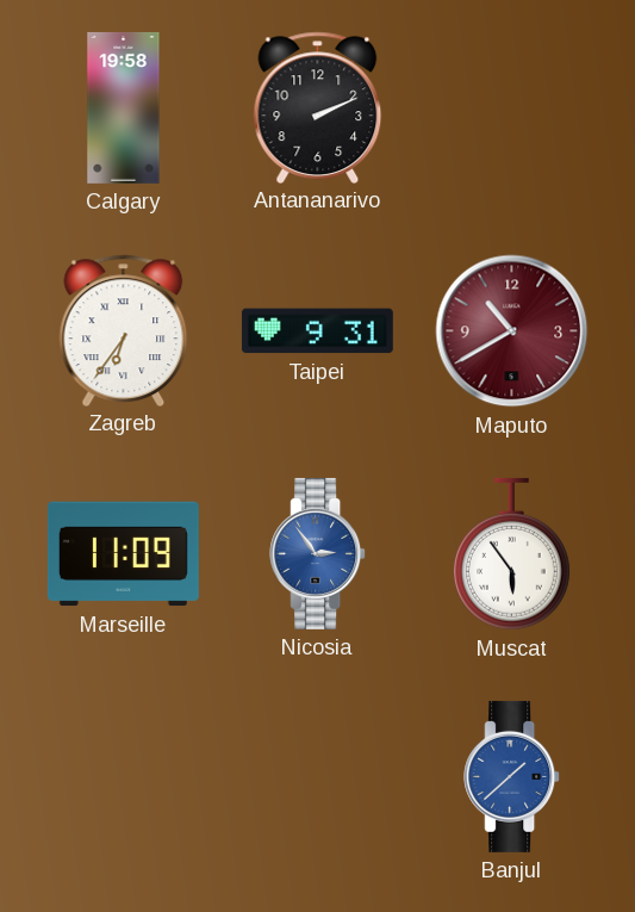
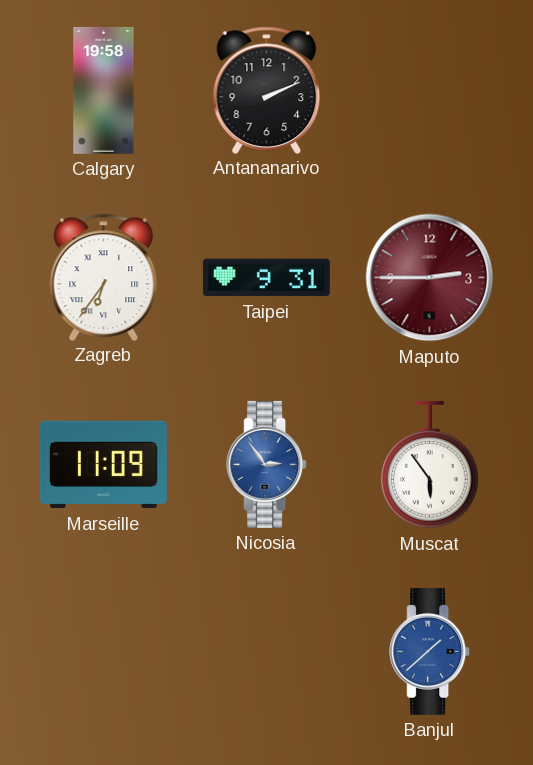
Maputo: 10:40 -> 2:45 (430, 278)
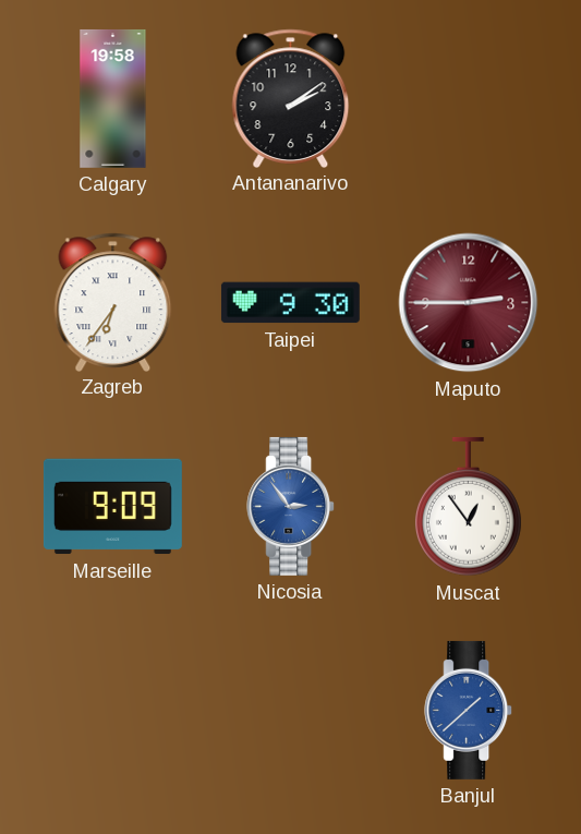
Antananarivo: 2:11 -> 2:09 (291, 98)
Taipei: 9:31 -> 9:30 (290, 303)
Marseille: 11:09 -> 9:09 (112, 507)
Muscat: 5:54 -> 12:54 (468, 507)
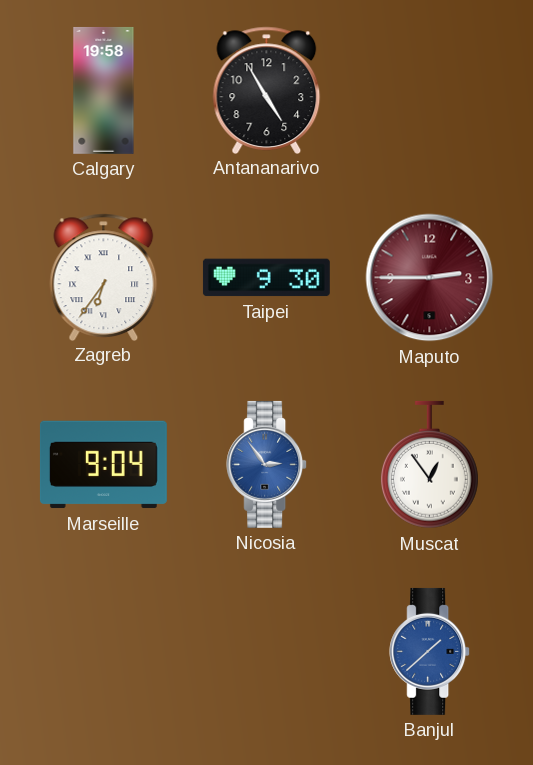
Antananarivo: 2:09 -> 4:55 (267, 90)
Marseille: 9:09 -> 9:04 (103, 465)
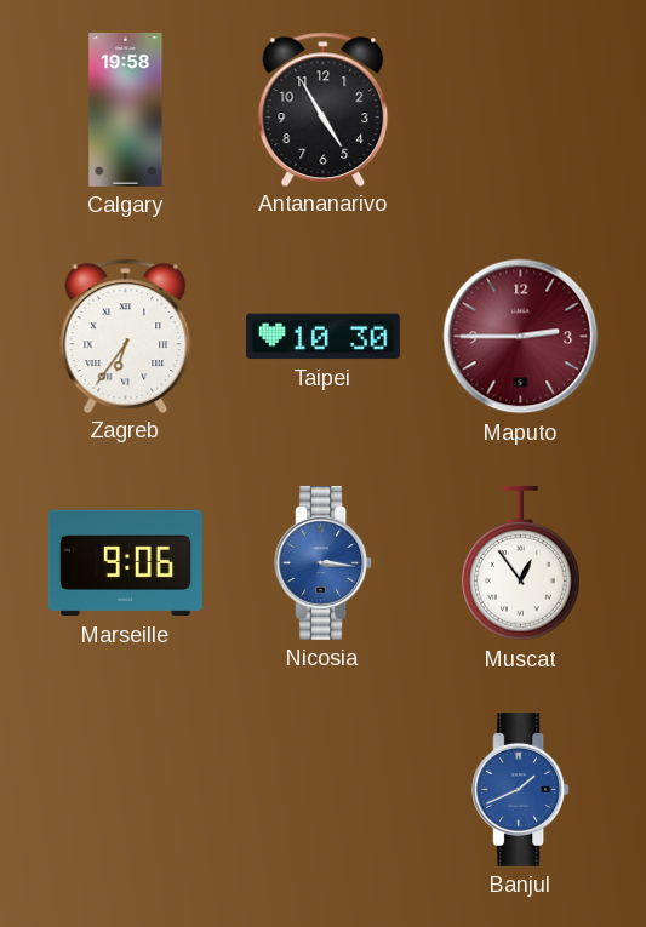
Taipei: 9:30 -> 10:30 (322, 337)
Marseille: 9:04 -> 9:06 (125, 563)
Nicosia: 2:54 -> 3:16 (324, 562)
Banjul: 1:38 -> 1:41 (521, 789)
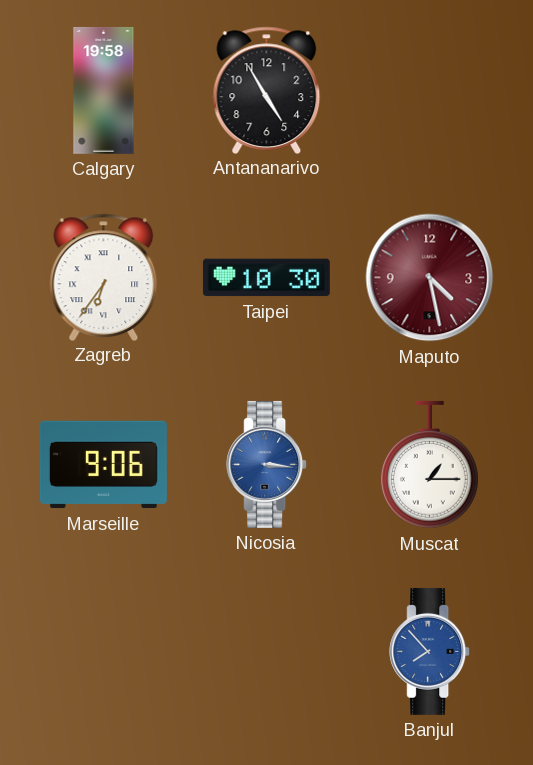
Maputo: 2:45 -> 4:28 (430, 278)
Muscat: 12:54 -> 1:15 (429, 465)
Banjul: 1:41 -> 7:53 (430, 651)
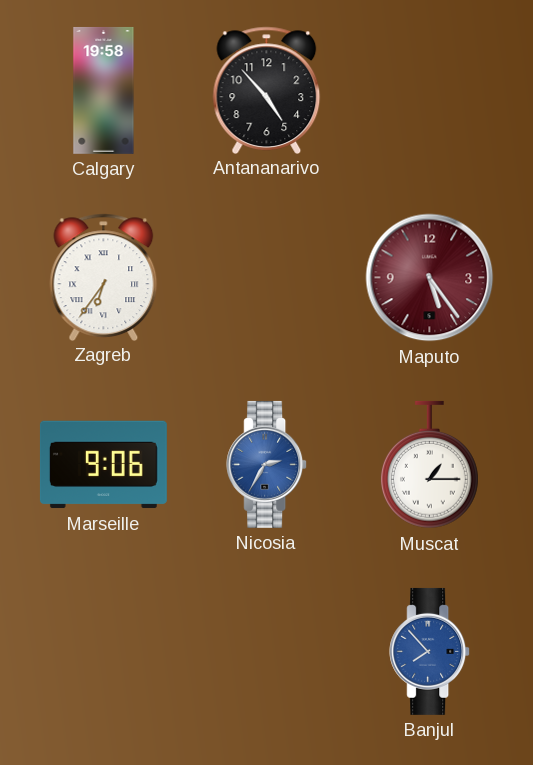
Antananarivo: 4:55 -> 4:53 (267, 90)
Taipei: 10:30 -> none (266, 278)
Maputo: 4:28 -> 5:24 (430, 278)
Nicosia: 3:16 -> 2:35 (267, 464)
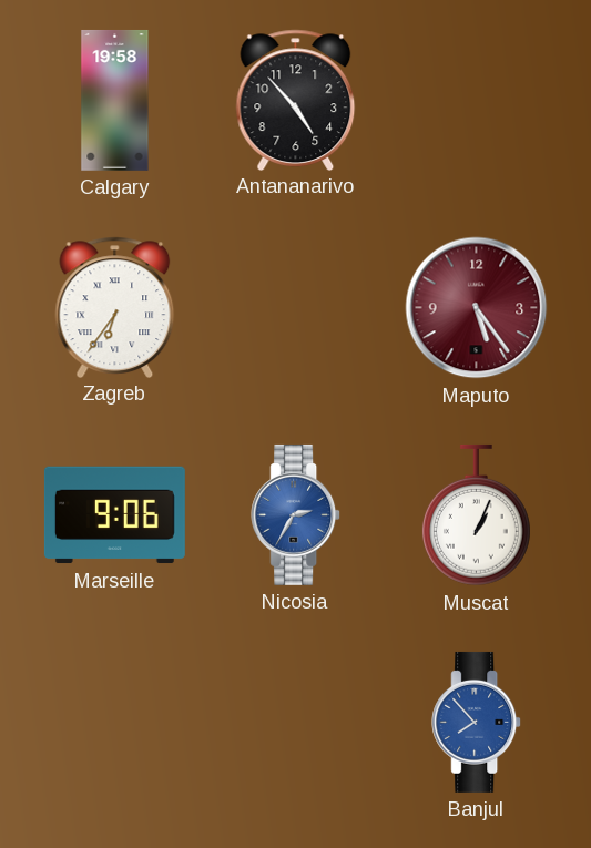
Muscat: 1:15 -> 1:04 (476, 515)
